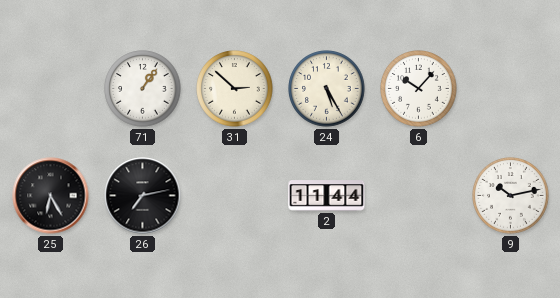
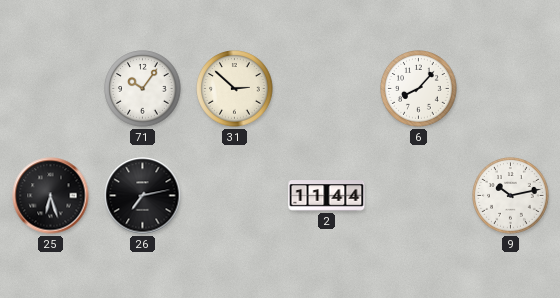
71: 1:06 -> 10:06 (143, 89)
24: 5:25 -> none (327, 89)
6: 10:07 -> 8:07 (419, 89)
25: 6:25 -> 6:27 (51, 196)
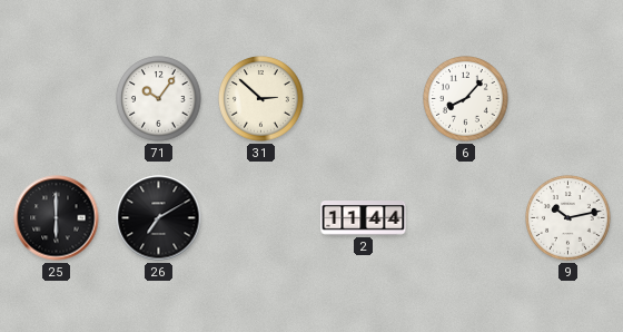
25: 6:27 -> 6:00 (57, 218)
26: 7:13 -> 7:10 (159, 218)
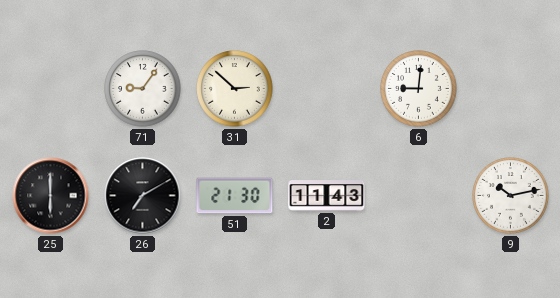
71: 10:06 -> 9:06 (143, 89)
6: 8:07 -> 9:01 (419, 89)
51: none -> 21:30 (235, 196)
2: 11:44 -> 11:43 (327, 196)
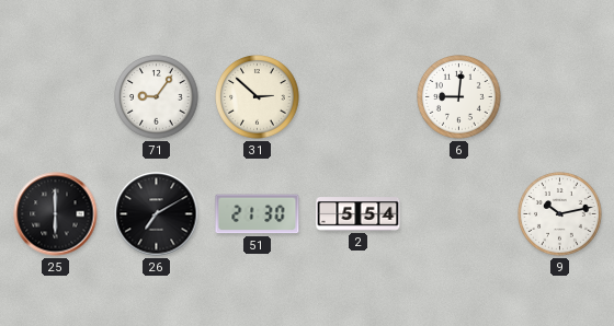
2: 11:43 -> 5:54 (359, 214)
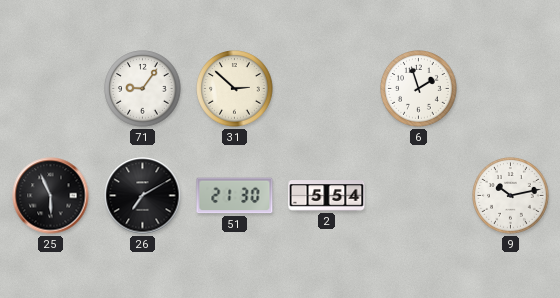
6: 9:01 -> 1:57 (419, 89)
25: 6:00 -> 5:56 (51, 196)
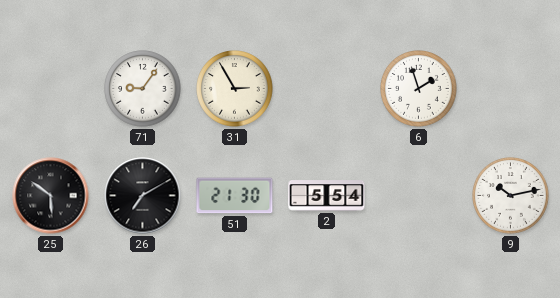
31: 2:52 -> 2:55 (235, 89)
25: 5:56 -> 5:51 (51, 196)
